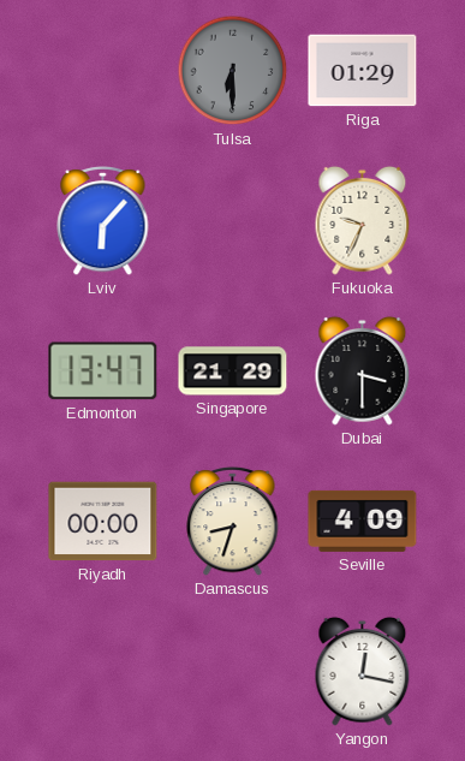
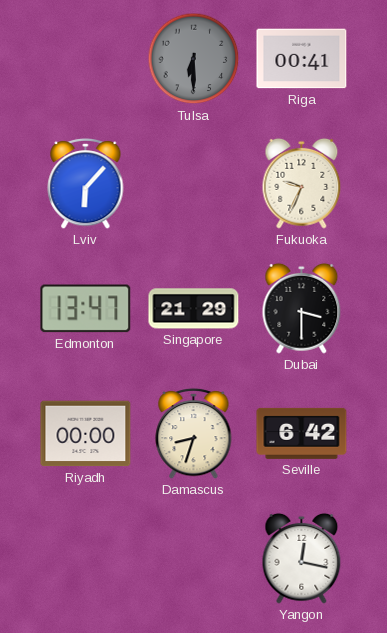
Riga: 01:29 -> 00:41 (302, 59)
Seville: 4:09 -> 6:42 (302, 433)
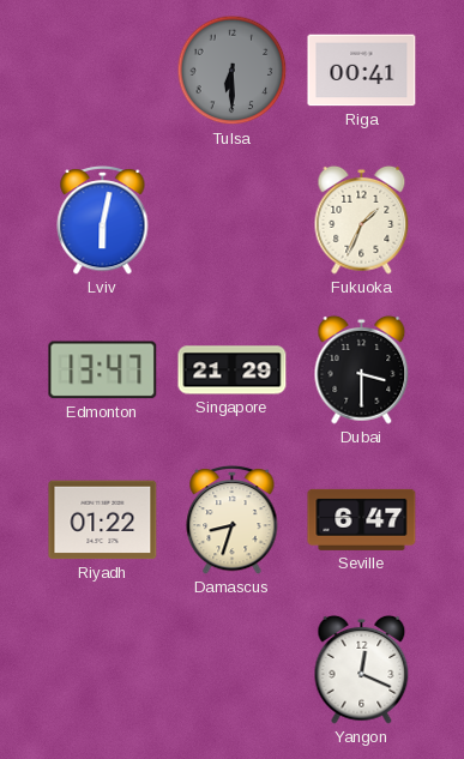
Lviv: 6:07 -> 6:02 (103, 219)
Fukuoka: 9:34 -> 1:34 (362, 219)
Riyadh: 00:00 -> 01:22 (103, 520)
Seville: 6:42 -> 6:47 (362, 519)
Yangon: 12:17 -> 12:19 (362, 669)
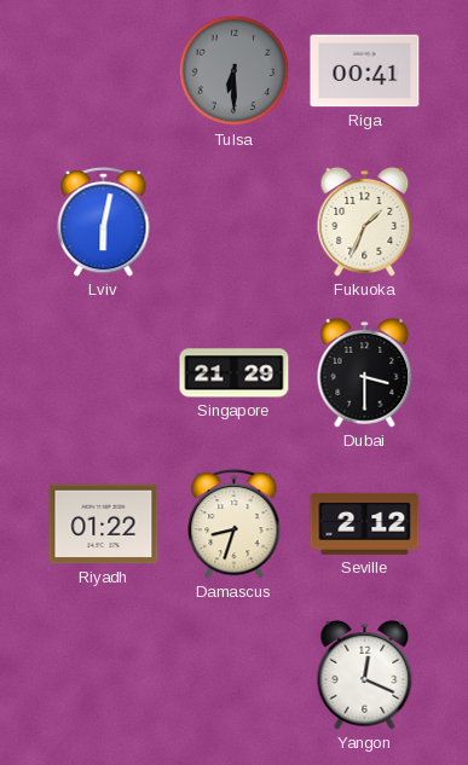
Edmonton: 13:47 -> none (103, 371)
Seville: 6:47 -> 2:12 (365, 523)
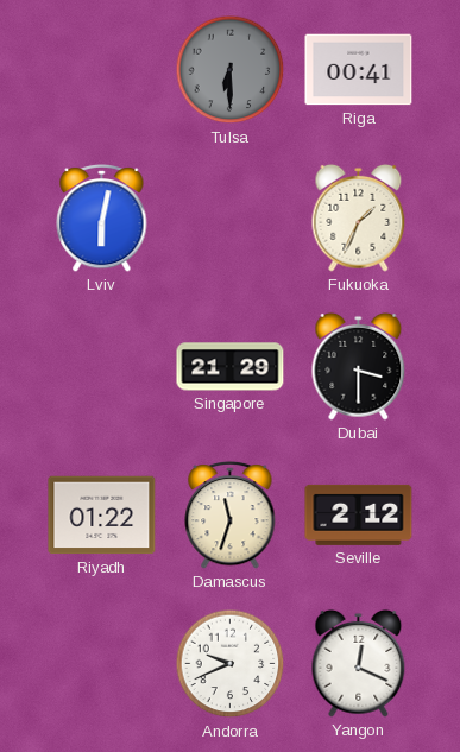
Damascus: 8:33 -> 11:33 (231, 514)
Andorra: none -> 9:41 (231, 664)
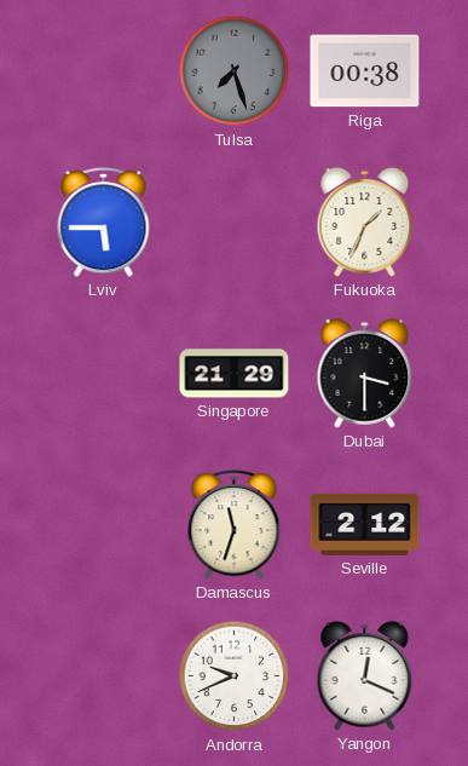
Tulsa: 6:30 -> 7:27 (235, 71)
Riga: 00:41 -> 00:38 (365, 71)
Lviv: 6:02 -> 5:45 (104, 221)
Riyadh: 01:22 -> none (102, 516)
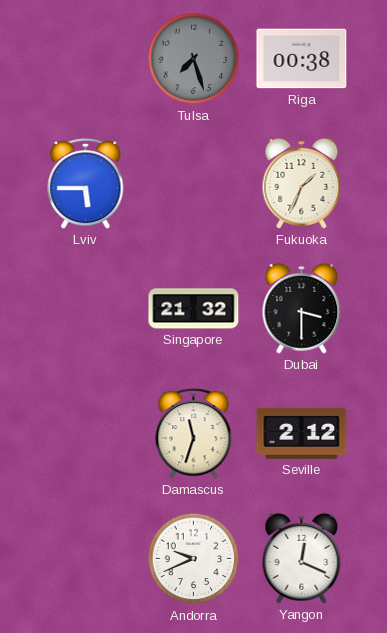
Singapore: 21:29 -> 21:32 (194, 309)
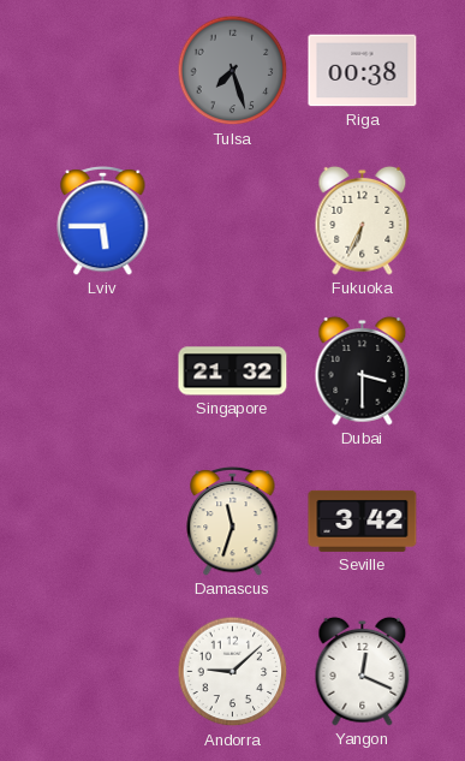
Fukuoka: 1:34 -> 6:34 (363, 220)
Seville: 2:12 -> 3:42 (363, 521)
Andorra: 9:41 -> 9:08 (233, 672)
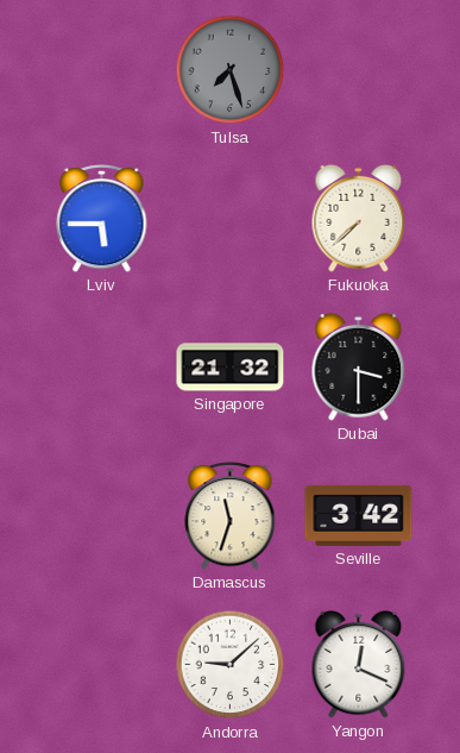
Riga: 00:38 -> none (363, 71)
Fukuoka: 6:34 -> 7:38 (359, 218)
